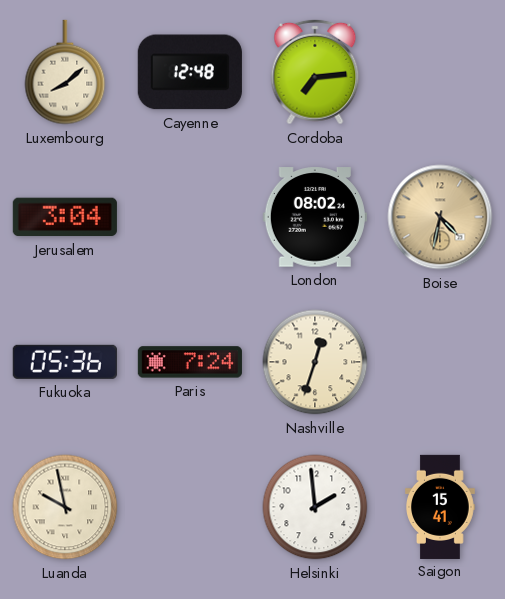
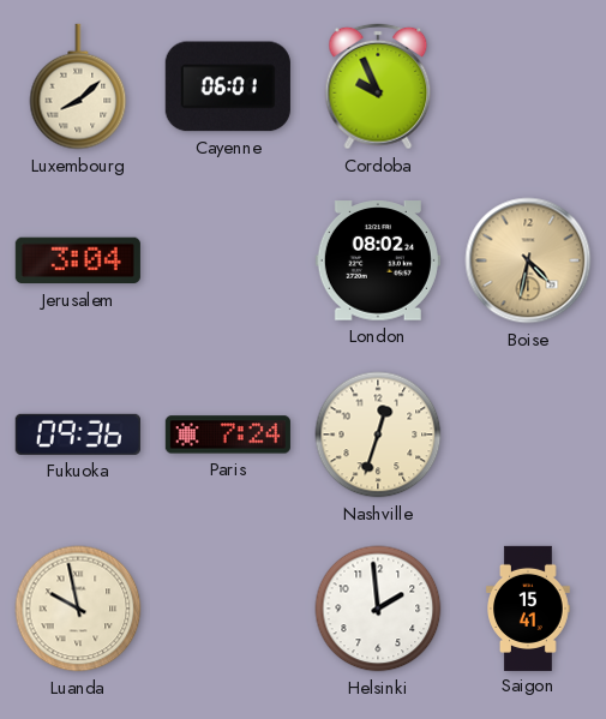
Cayenne: 12:48 -> 06:01 (228, 86)
Cordoba: 7:14 -> 9:56 (378, 86)
Fukuoka: 05:36 -> 09:36 (78, 435)
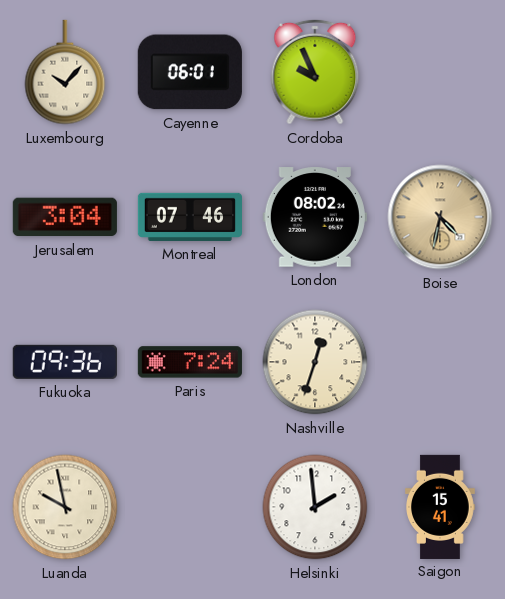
Luxembourg: 8:08 -> 10:07 (65, 72)
Montreal: none -> 07:46 (190, 217)
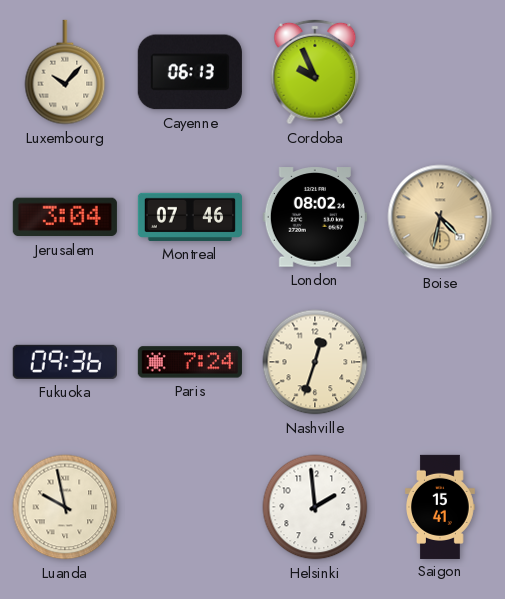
Cayenne: 06:01 -> 06:13 (190, 72)
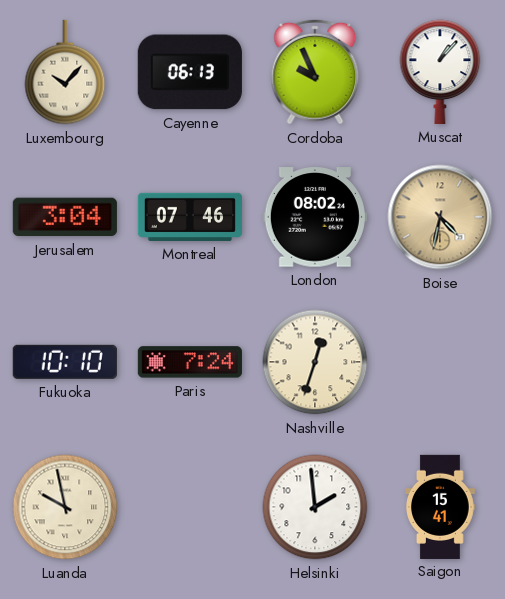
Muscat: none -> 1:07 (440, 72)
Fukuoka: 09:36 -> 10:10 (65, 362)
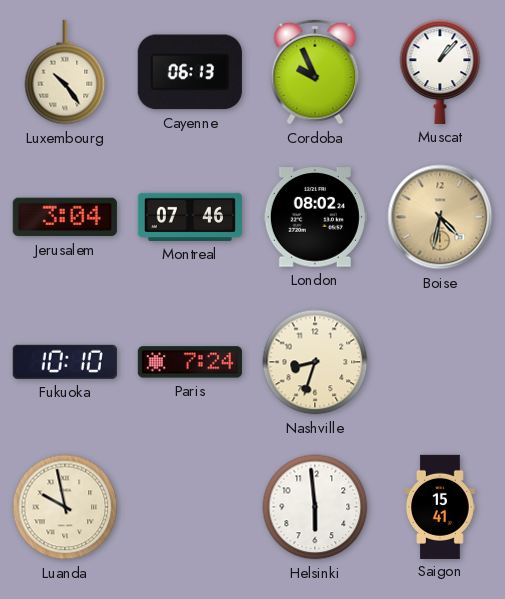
Luxembourg: 10:07 -> 10:24 (65, 72)
Nashville: 12:33 -> 8:33 (315, 362)
Helsinki: 1:59 -> 5:59 (315, 507)
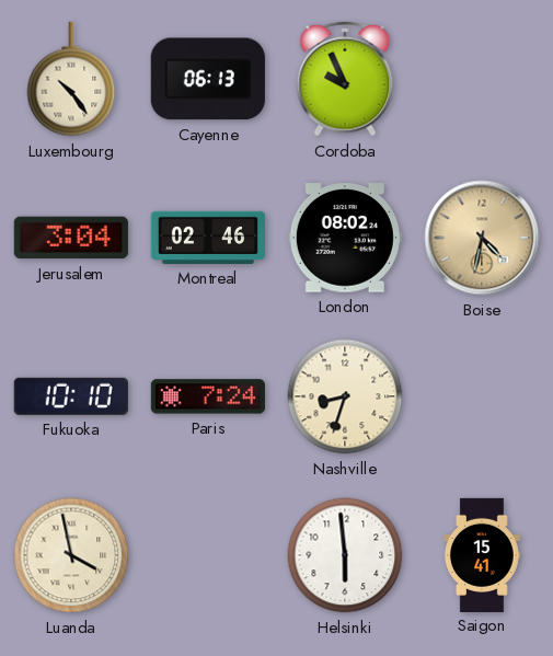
Muscat: 1:07 -> none (440, 72)
Montreal: 07:46 -> 02:46 (208, 238)
Luanda: 9:58 -> 3:58 (71, 555)
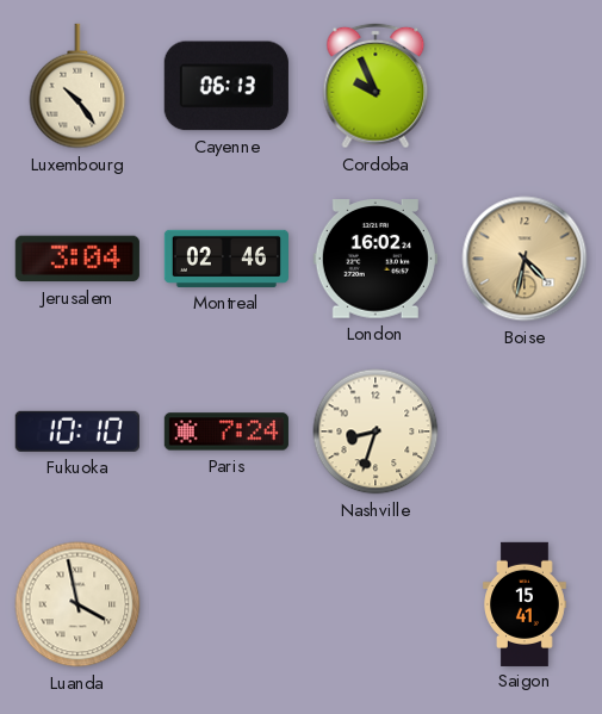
London: 08:02 -> 16:02 (376, 259)
Helsinki: 5:59 -> none (345, 555)
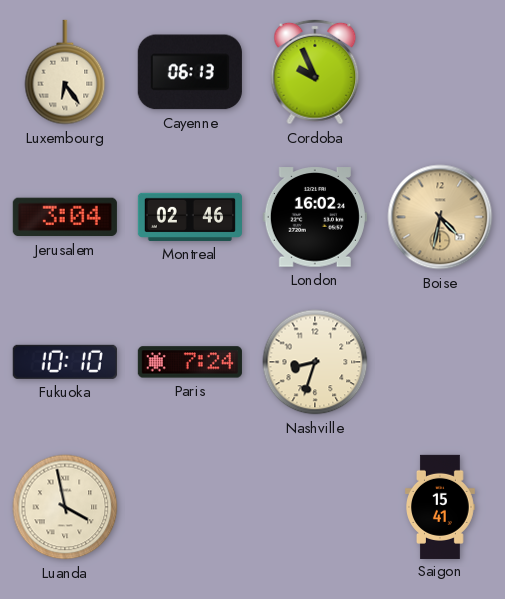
Luxembourg: 10:24 -> 6:24 (65, 72)
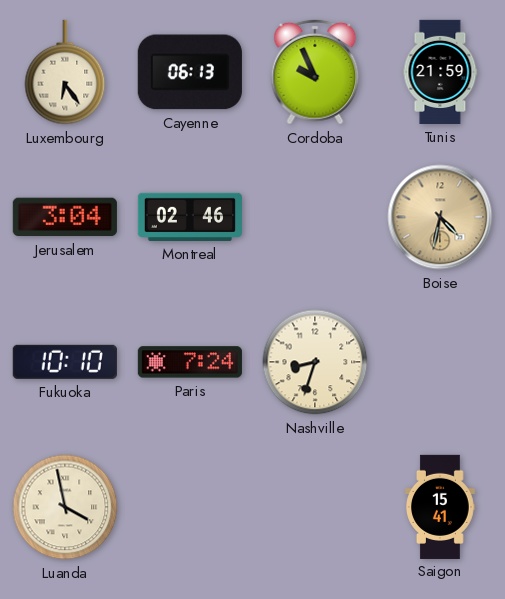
Tunis: none -> 21:59 (440, 72)
London: 16:02 -> none (315, 217)
